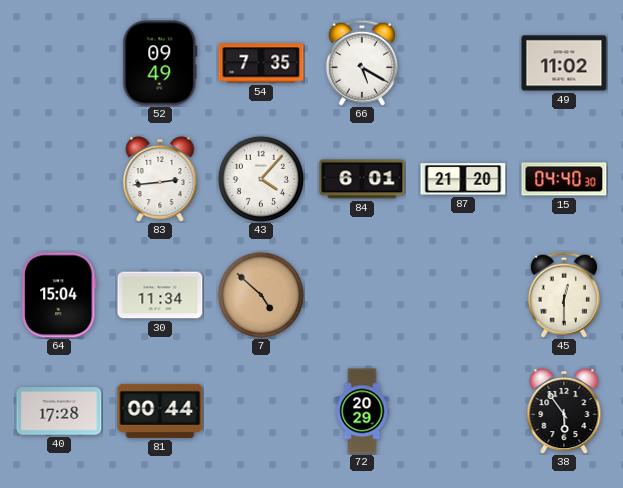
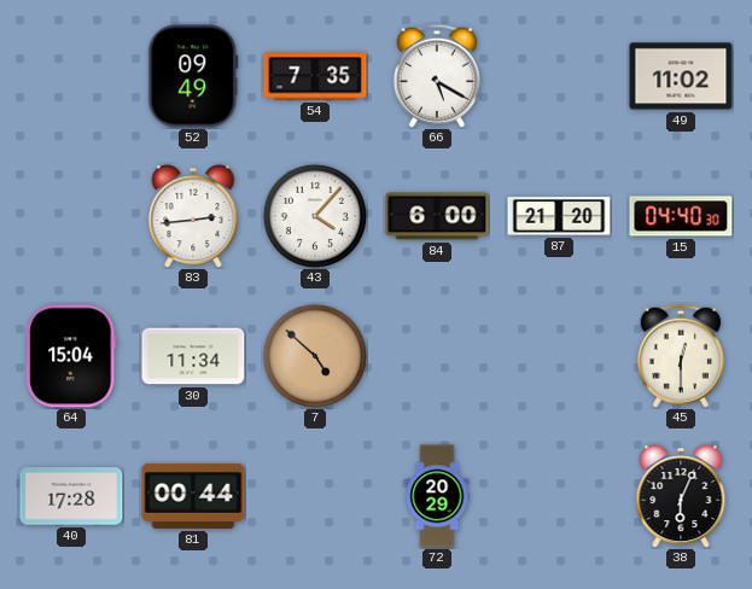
84: 6:01 -> 6:00 (437, 216)
38: 5:54 -> 6:04 (681, 497)
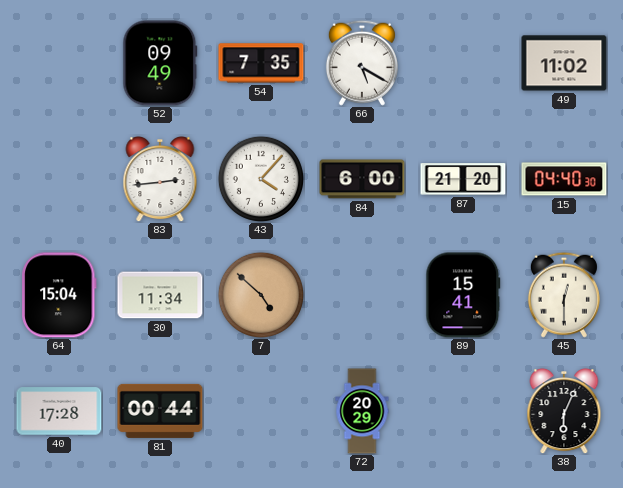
89: none -> 15:41 (463, 295)
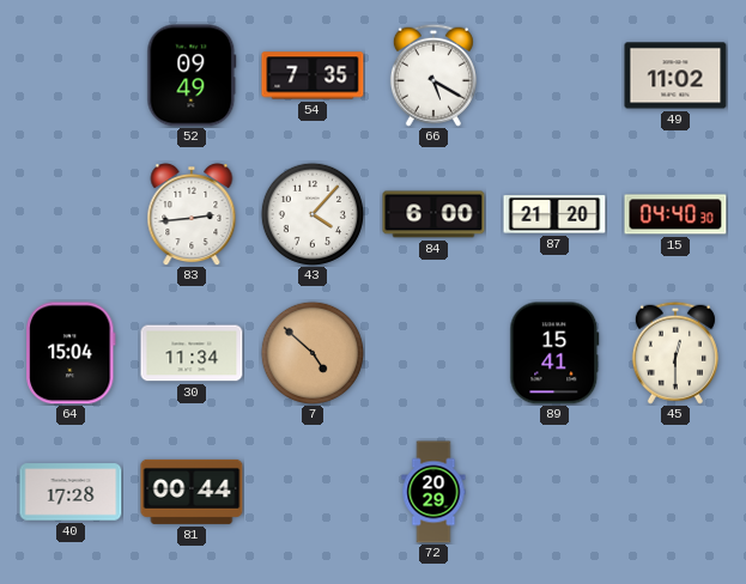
38: 6:04 -> none (564, 412)
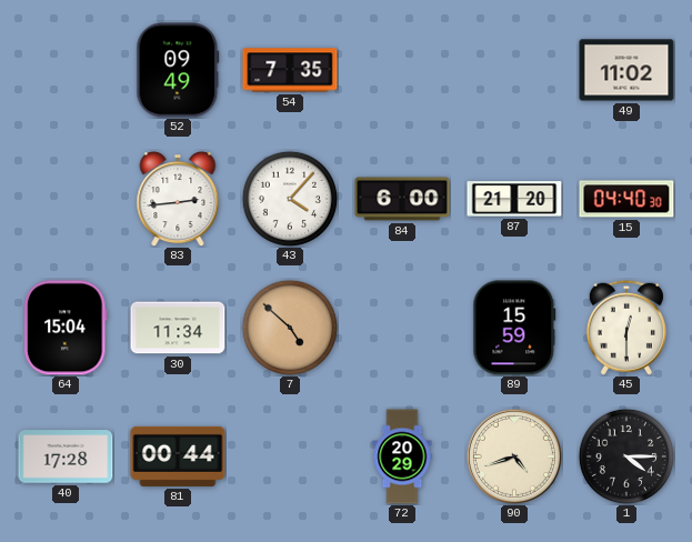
66: 5:20 -> none (433, 75)
89: 15:41 -> 15:59 (514, 328)
90: none -> 4:42 (514, 456)
1: none -> 4:15 (626, 456)
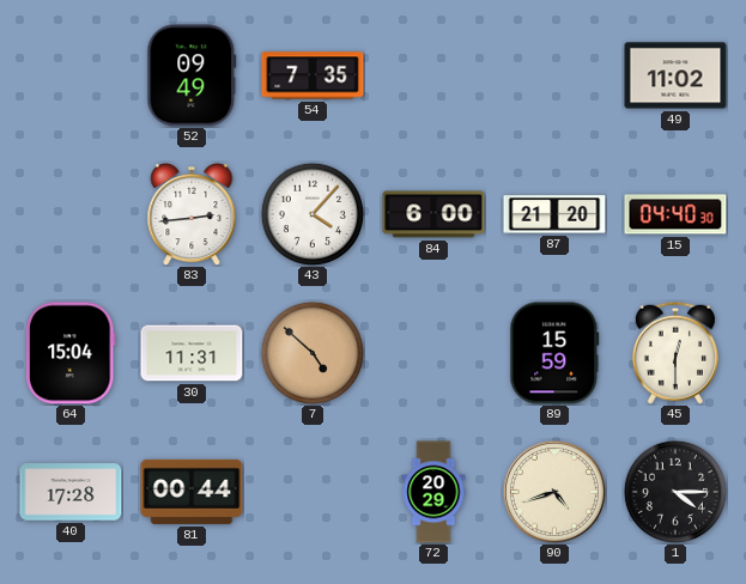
30: 11:34 -> 11:31 (192, 353)
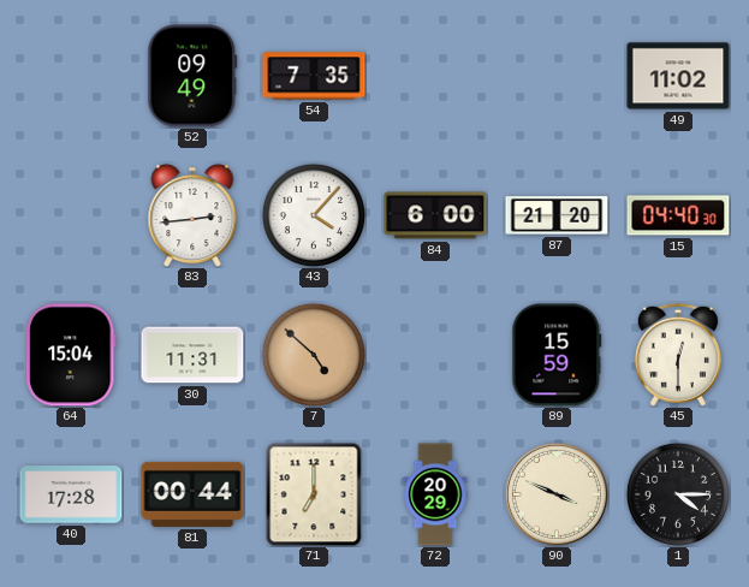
71: none -> 7:00 (314, 494)
90: 4:42 -> 3:49 (557, 494)
